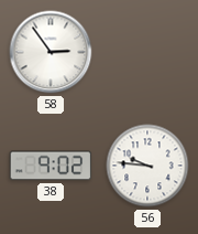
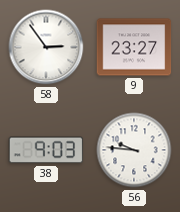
9: none -> 23:27 (134, 47)
38: 9:02 -> 9:03 (46, 150)
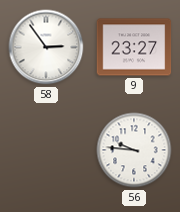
38: 9:03 -> none (46, 150)
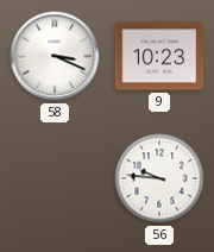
58: 2:54 -> 3:19 (55, 56)
9: 23:27 -> 10:23 (159, 56)
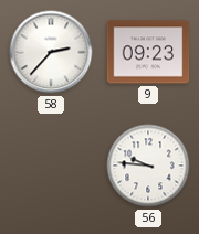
58: 3:19 -> 2:37 (51, 52)
9: 10:23 -> 09:23 (148, 52)
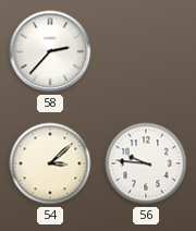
9: 09:23 -> none (148, 52)
54: none -> 3:08 (50, 163)
